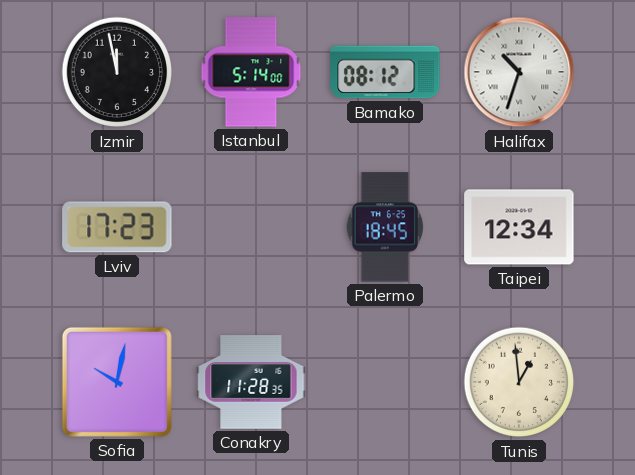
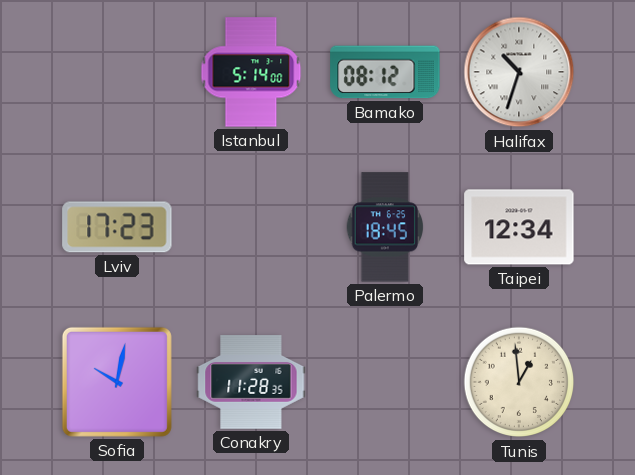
Izmir: 11:58 -> none (117, 72)
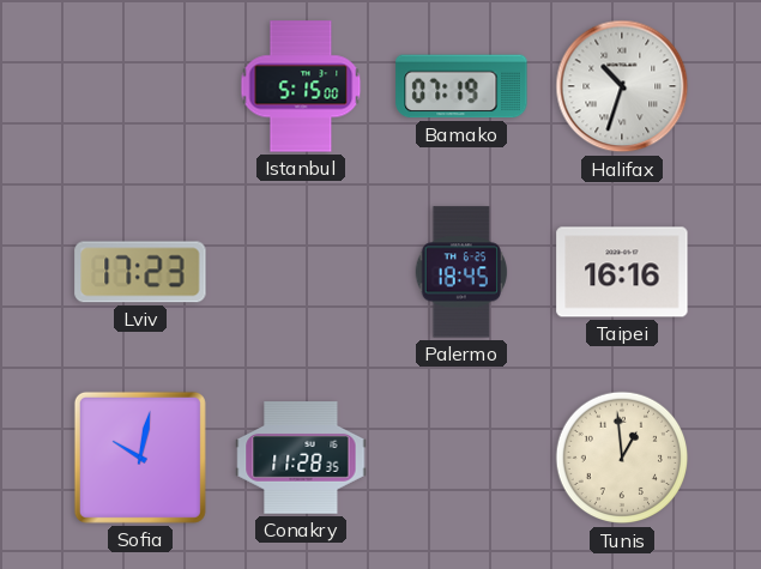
Istanbul: 5:14 -> 5:15 (301, 86)
Bamako: 08:12 -> 07:19 (461, 86)
Taipei: 12:34 -> 16:16 (622, 272)
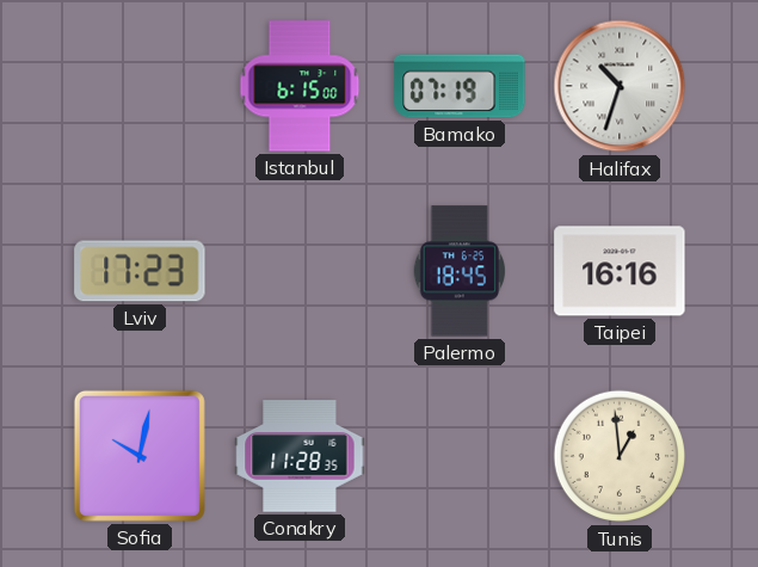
Istanbul: 5:15 -> 6:15 (300, 86)
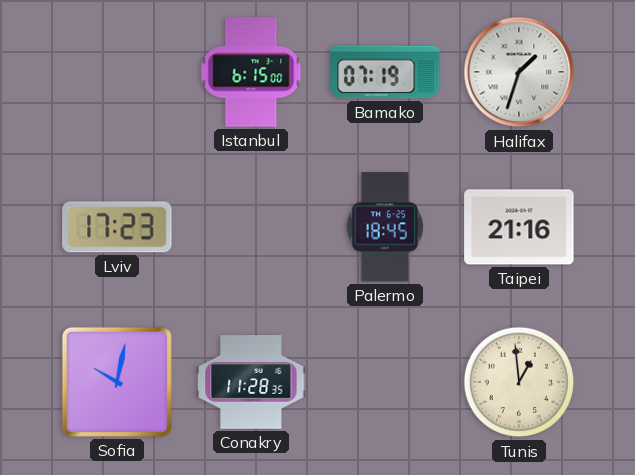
Halifax: 10:33 -> 1:33 (519, 72)
Taipei: 16:16 -> 21:16 (519, 227)
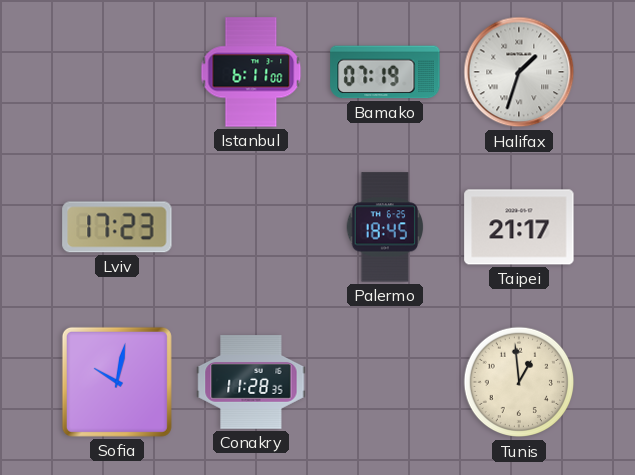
Istanbul: 6:15 -> 6:11 (251, 72)
Taipei: 21:16 -> 21:17 (519, 227)
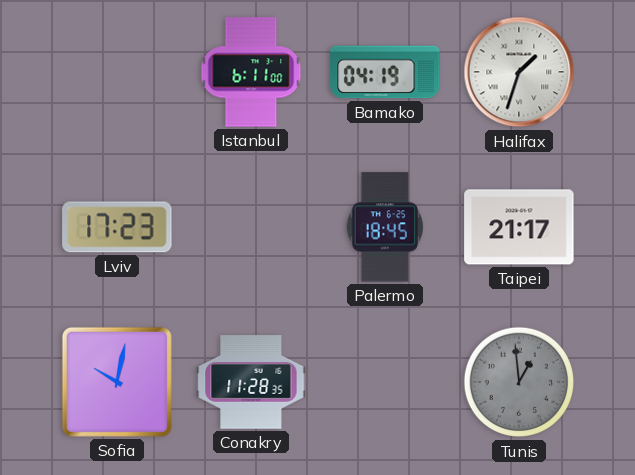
Bamako: 07:19 -> 04:19 (385, 72)
Tunis dial: cream -> grey (519, 382)
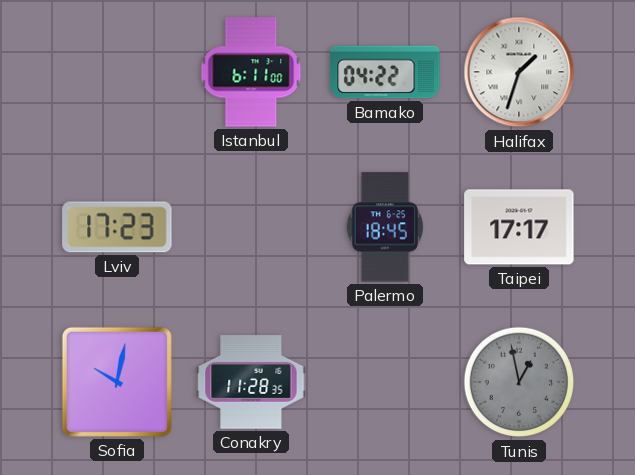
Bamako: 04:19 -> 04:22 (385, 72)
Taipei: 21:17 -> 17:17 (519, 227)
Tunis: 12:59 -> 12:58 (519, 382)
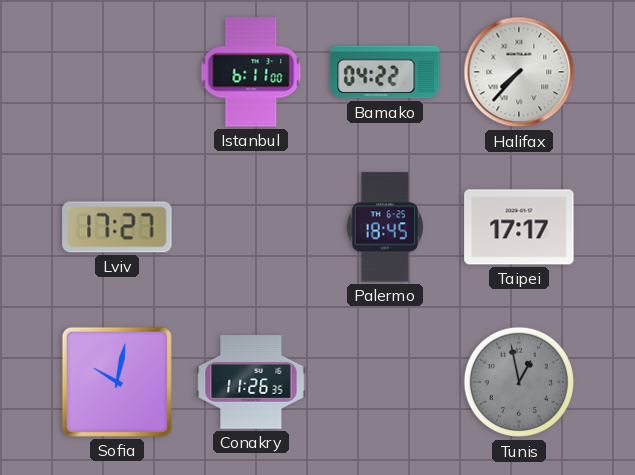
Halifax: 1:33 -> 7:37 (519, 72)
Lviv: 17:23 -> 17:27 (117, 227)
Conakry: 11:28 -> 11:26 (251, 382)
